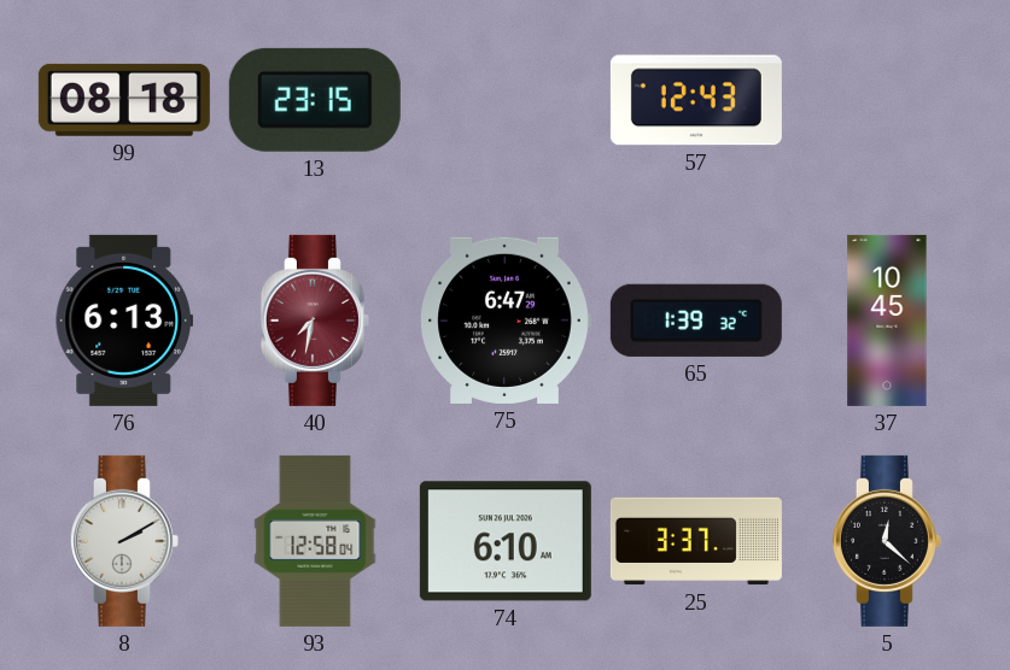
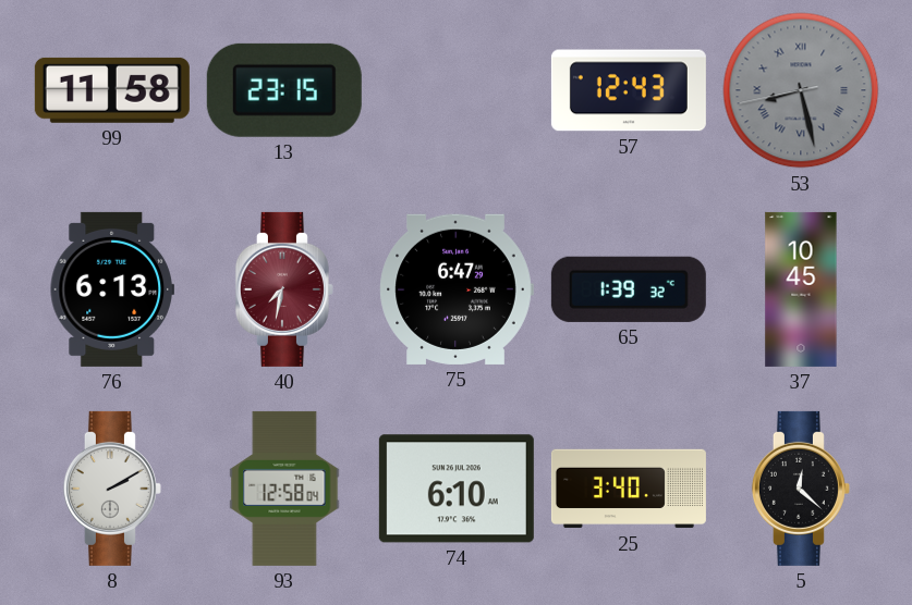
99: 08:18 -> 11:58 (112, 90)
53: none -> 8:27 (801, 90)
25: 3:37 -> 3:40 (629, 489)
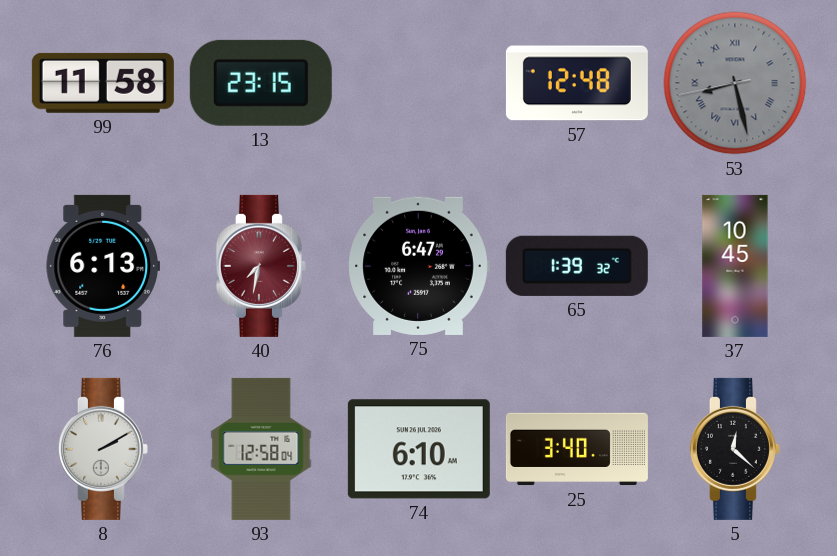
57: 12:43 -> 12:48 (577, 83)
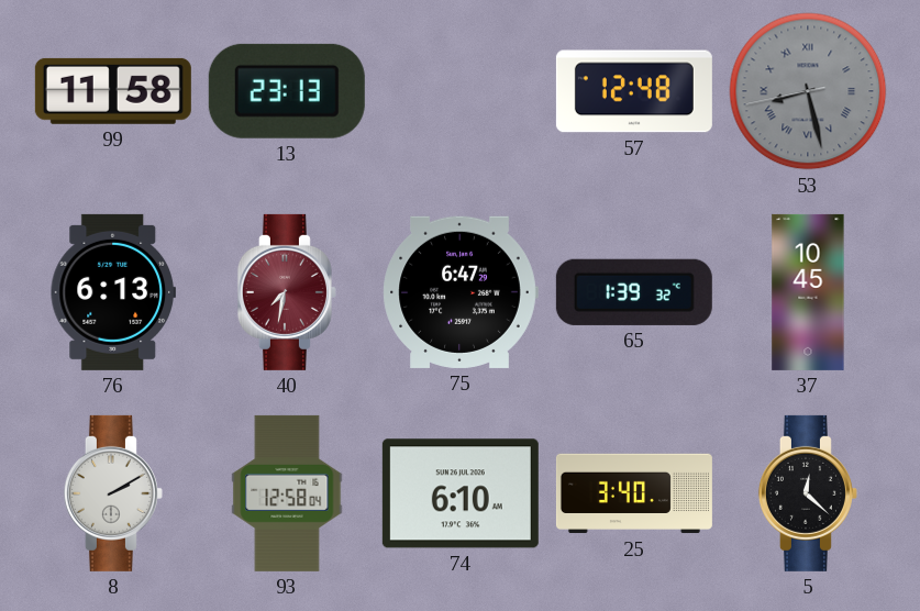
13: 23:15 -> 23:13 (287, 91)
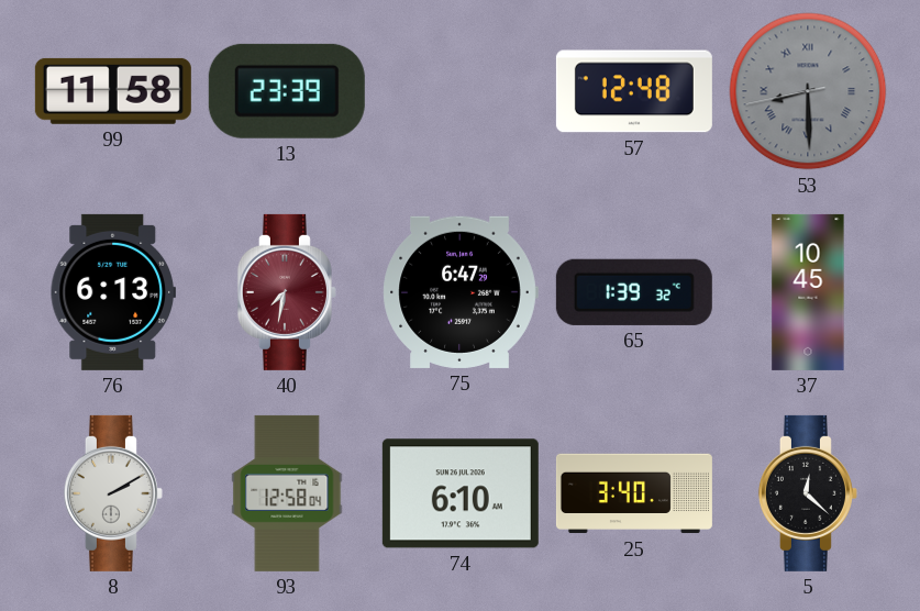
13: 23:13 -> 23:39 (287, 91)
53: 8:27 -> 8:29 (808, 91)
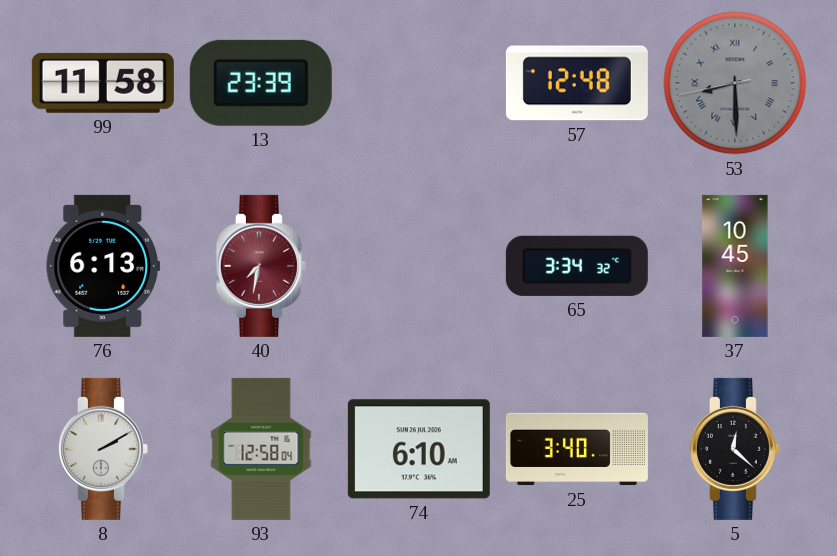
75: 6:47 -> none (461, 292)
65: 1:39 -> 3:34 (577, 266)
